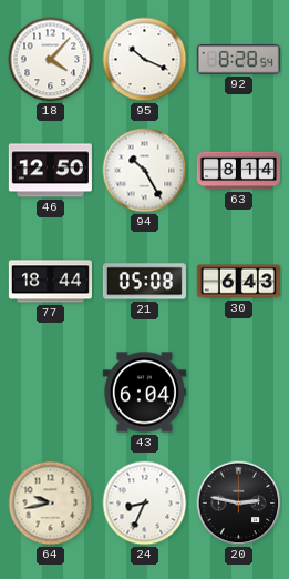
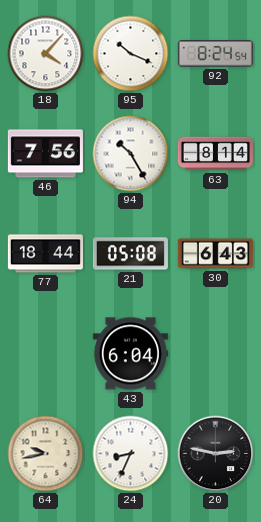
92: 8:28 -> 8:24 (215, 54)
46: 12:50 -> 7:56 (45, 154)
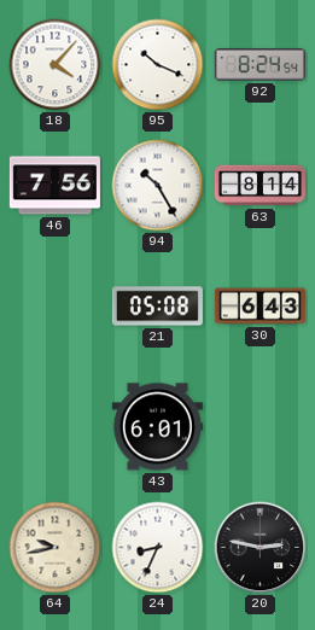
77: 18:44 -> none (45, 254)
43: 6:04 -> 6:01 (157, 427)
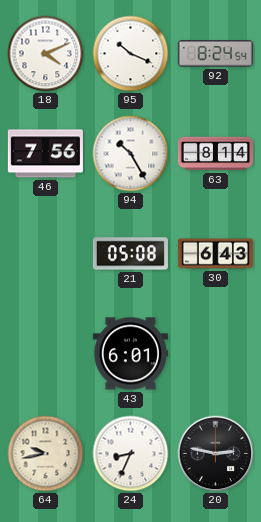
18: 4:07 -> 4:11 (46, 54)
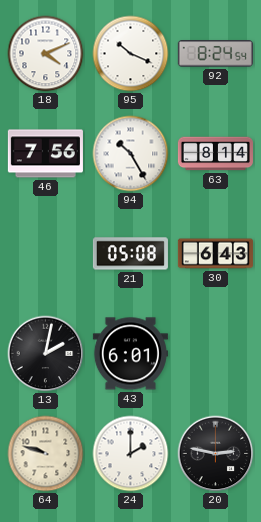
13: none -> 2:02 (46, 354)
64: 9:43 -> 9:48 (46, 454)
24: 8:34 -> 2:00 (131, 454)
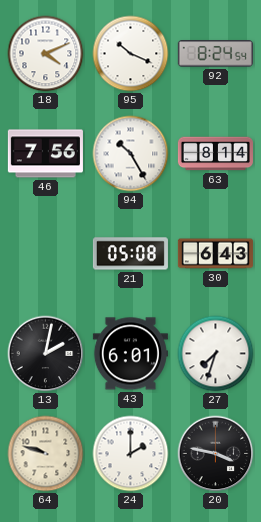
27: none -> 7:33 (216, 354)
20: 2:47 -> 3:47 (216, 454)
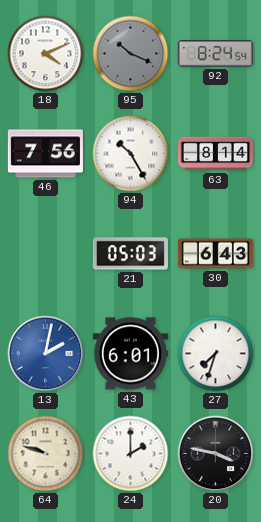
95 dial: white -> grey (131, 54)
21: 05:08 -> 05:03 (130, 254)
13 dial: black -> blue (46, 354)
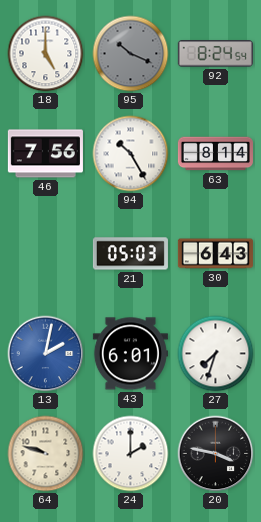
18: 4:11 -> 5:00 (46, 54)
